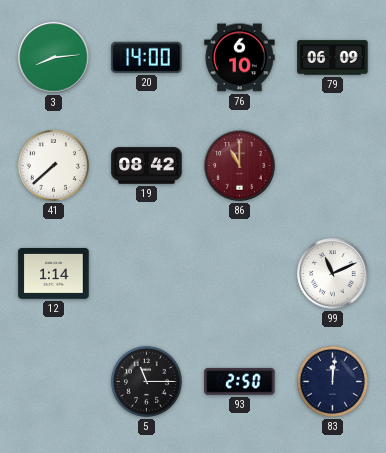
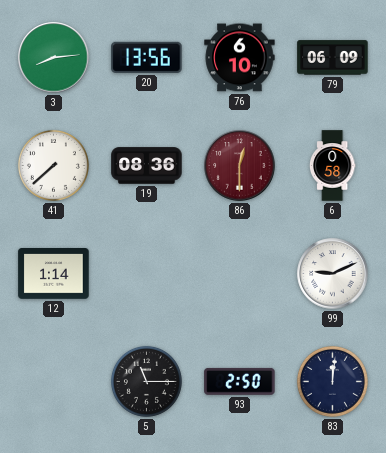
20: 14:00 -> 13:56 (147, 57)
19: 08:42 -> 08:36 (147, 166)
86: 11:00 -> 12:30 (240, 166)
6: none -> 0:58 (332, 166)
99: 11:11 -> 9:11 (333, 274)
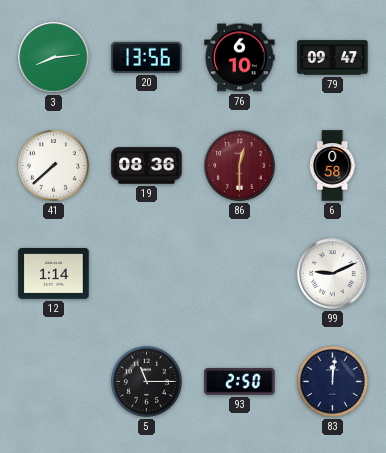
79: 06:09 -> 09:47 (333, 58)
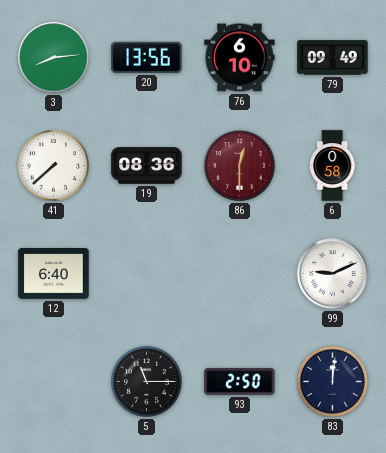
79: 09:47 -> 09:49 (333, 58)
12: 1:14 -> 6:40 (54, 274)
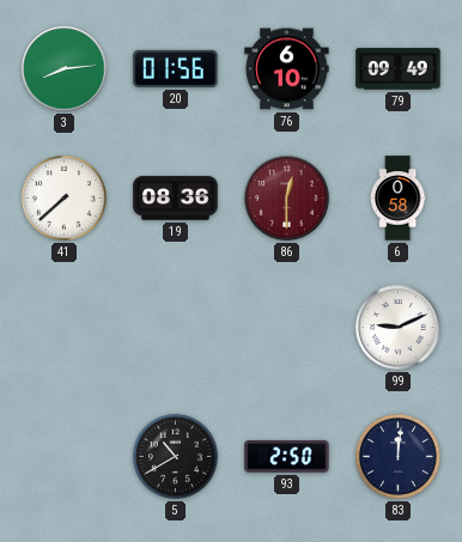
20: 13:56 -> 01:56 (176, 68)
12: 6:40 -> none (54, 274)
5: 11:15 -> 10:40 (175, 456)
